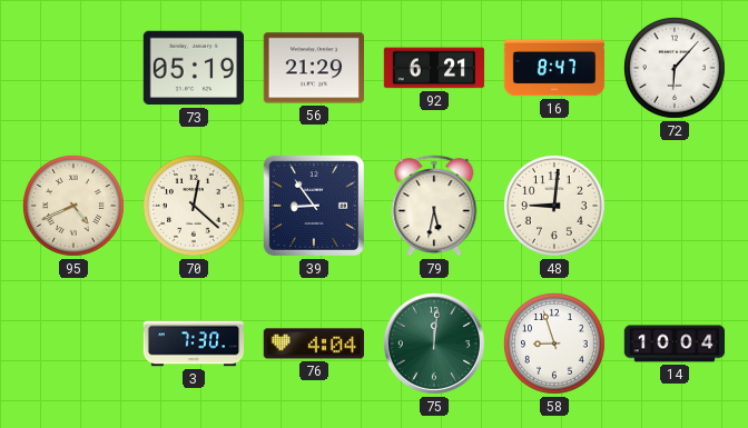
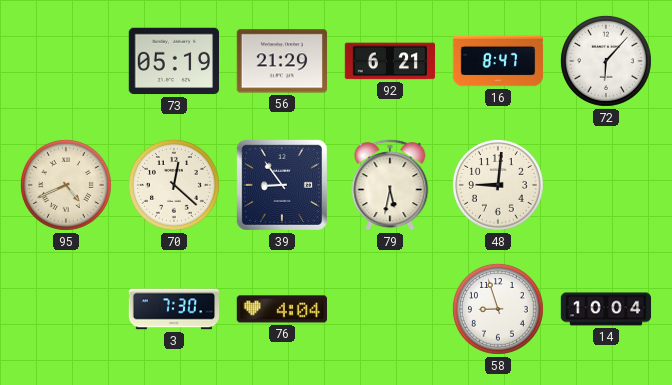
75: 12:01 -> none (434, 344)
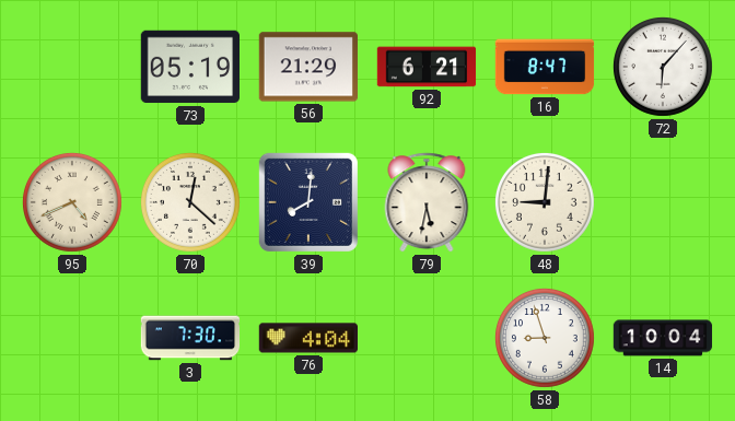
39: 8:54 -> 8:01 (308, 202)
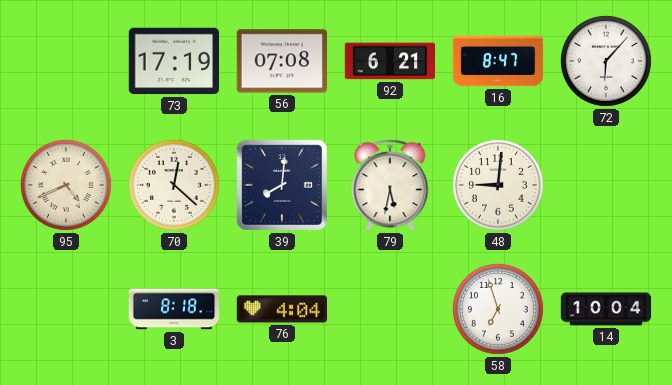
73: 05:19 -> 17:19 (173, 61)
56: 21:29 -> 07:08 (281, 61)
3: 7:30 -> 8:18 (174, 309)
58: 8:57 -> 6:57 (499, 310)
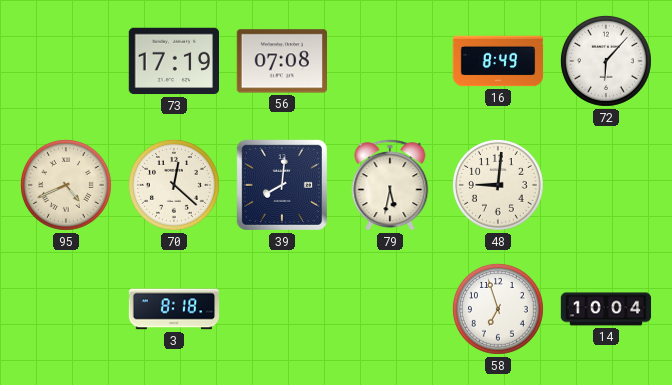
92: 6:21 -> none (390, 61)
16: 8:47 -> 8:49 (498, 61)
76: 4:04 -> none (281, 309)
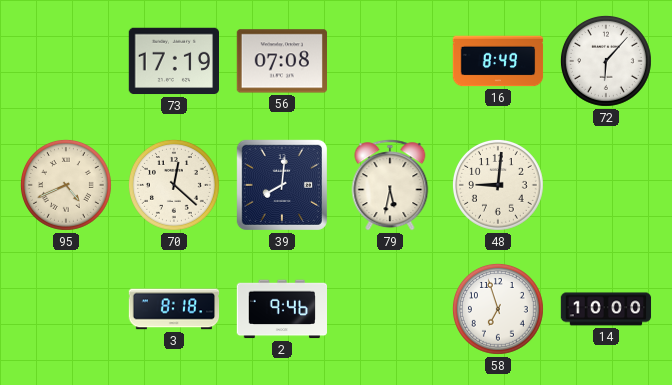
2: none -> 9:46 (281, 309)
14: 10:04 -> 10:00 (606, 309)
